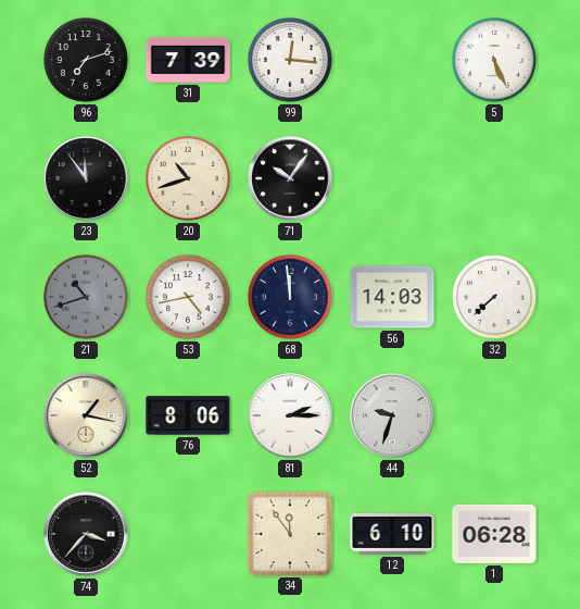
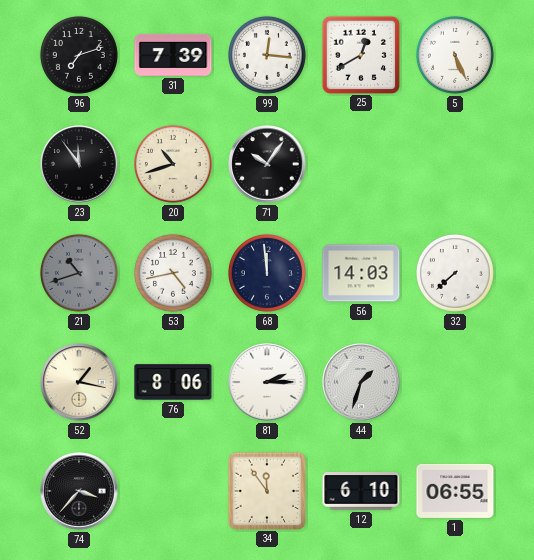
25: none -> 12:40 (360, 54)
44: 9:33 -> 1:33 (361, 382)
1: 06:28 -> 06:55 (455, 491)
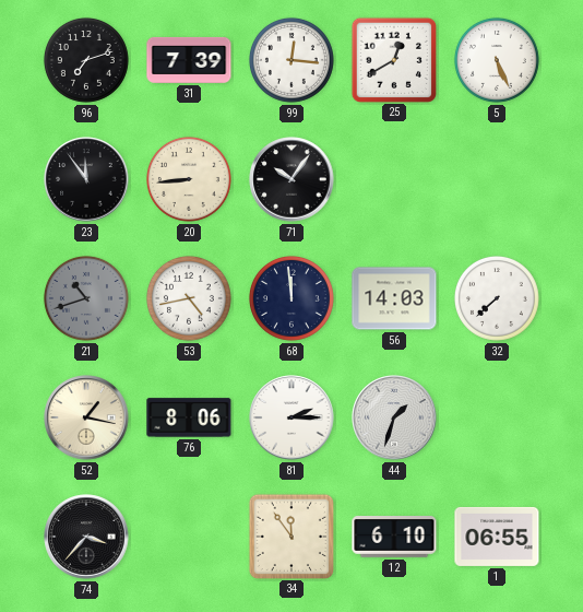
20: 10:42 -> 8:44 (189, 179)
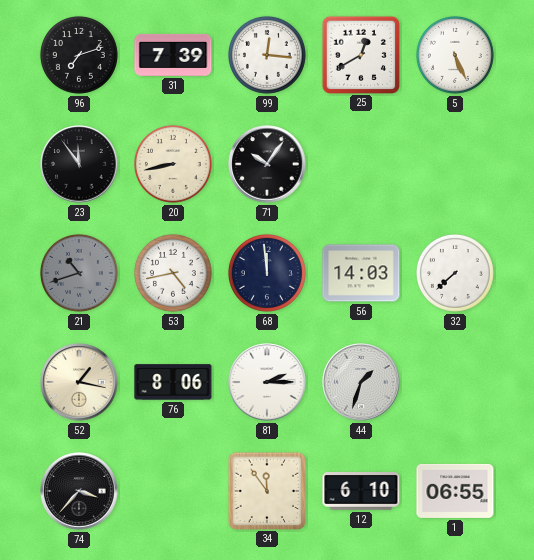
20: 8:44 -> 8:43 (173, 164)
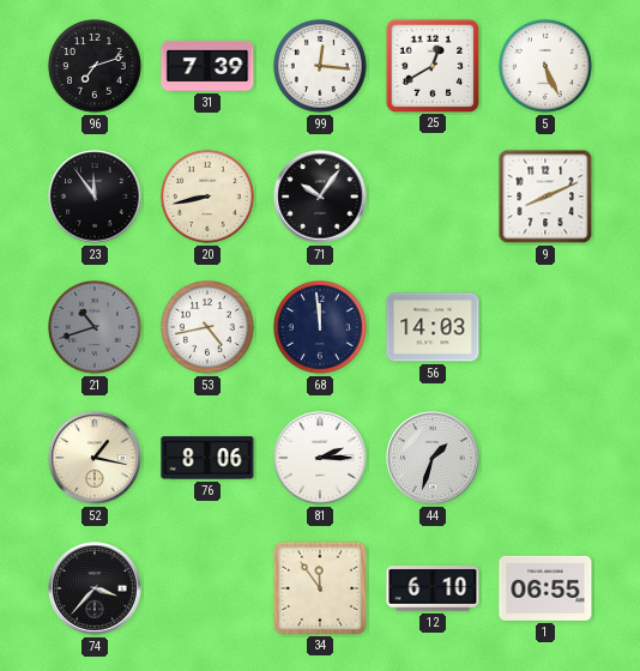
9: none -> 8:11 (545, 197)
32: 7:38 -> none (455, 273)
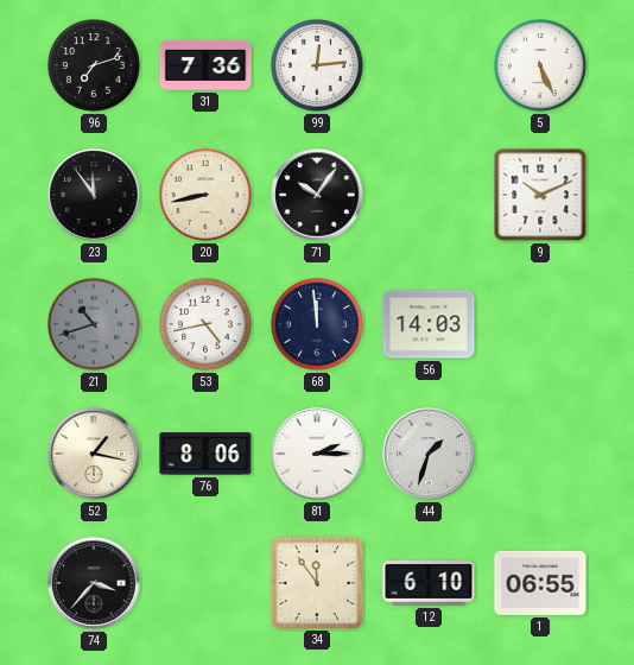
31: 7:39 -> 7:36 (205, 65)
99: 12:16 -> 12:14 (317, 65)
25: 12:40 -> none (431, 65)
9: 8:11 -> 10:11 (540, 195)
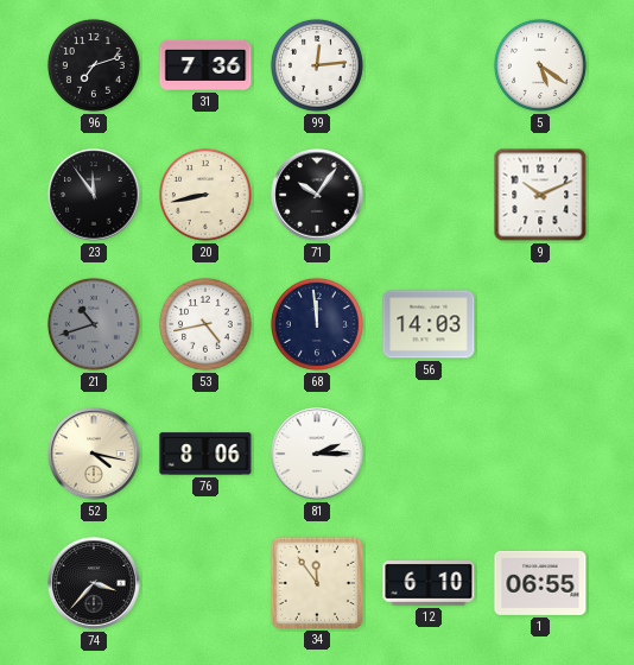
5: 5:26 -> 5:21 (540, 65)
52: 1:17 -> 4:17 (94, 454)
44: 1:33 -> none (429, 454)
